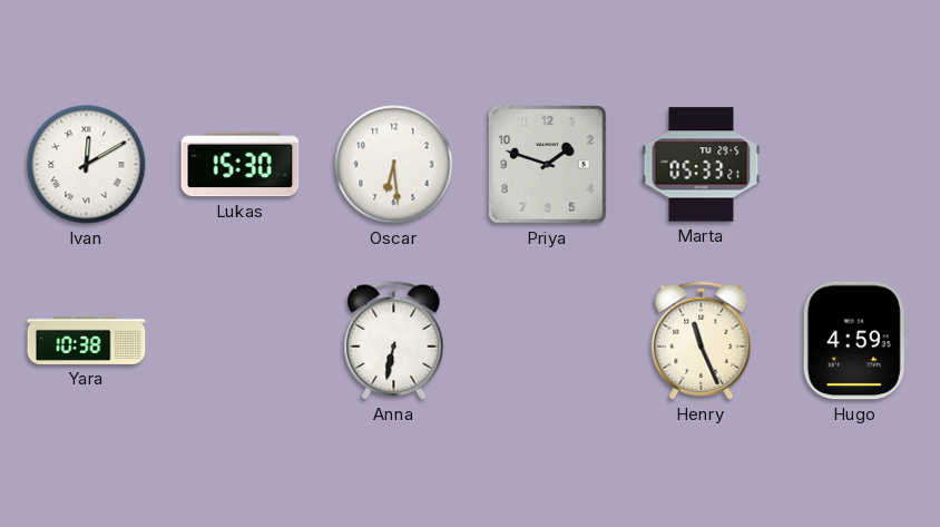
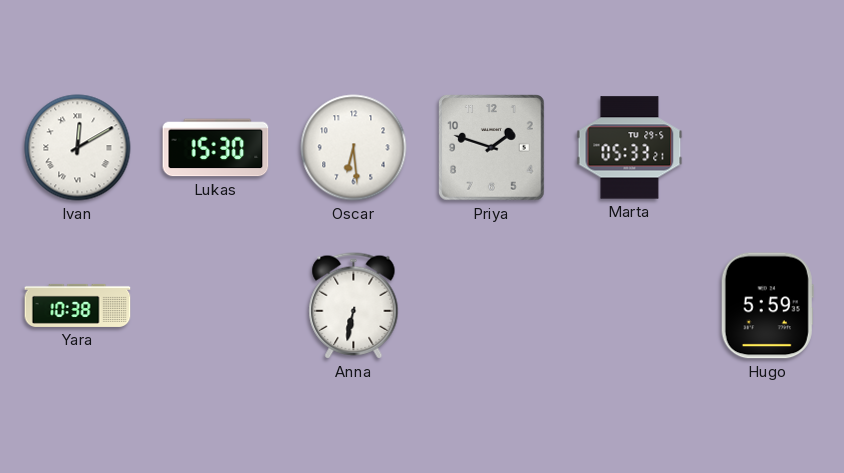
Henry: 11:26 -> none (702, 341)
Hugo: 4:59 -> 5:59 (767, 306)
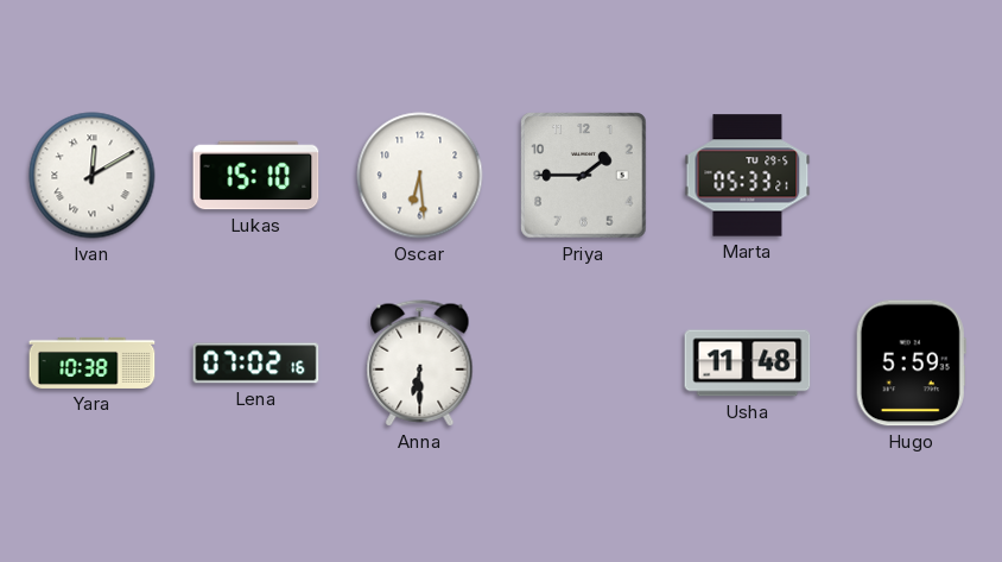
Lukas: 15:30 -> 15:10 (256, 176)
Priya: 1:48 -> 1:45 (584, 176)
Lena: none -> 07:02 (256, 364)
Anna: 6:32 -> 6:30 (420, 364)
Usha: none -> 11:48 (748, 364)
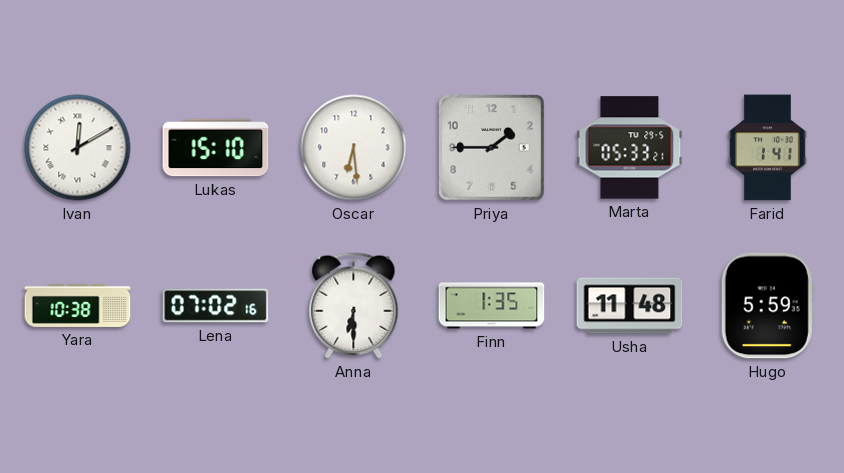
Farid: none -> 1:41 (768, 148)
Finn: none -> 1:35 (492, 306)
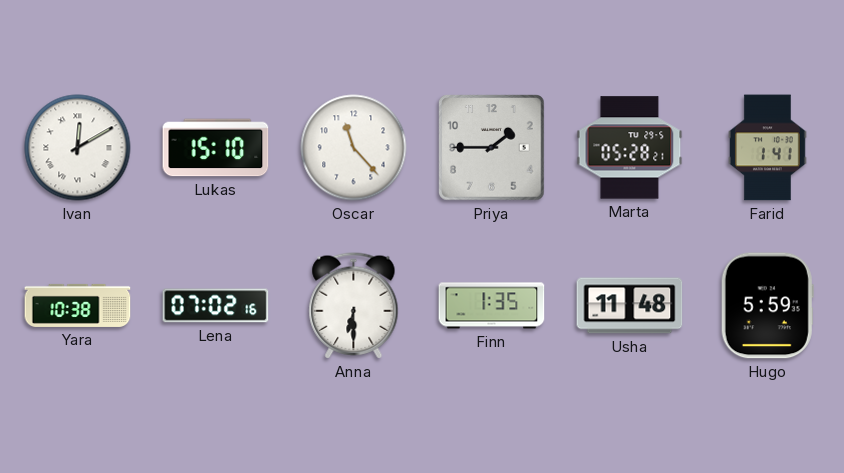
Oscar: 6:29 -> 11:23 (354, 148)
Marta: 05:33 -> 05:28 (630, 148)
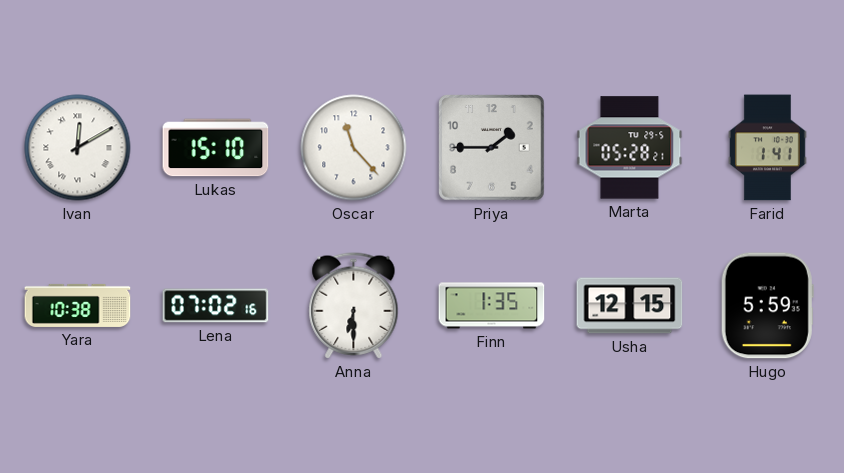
Usha: 11:48 -> 12:15 (630, 306)
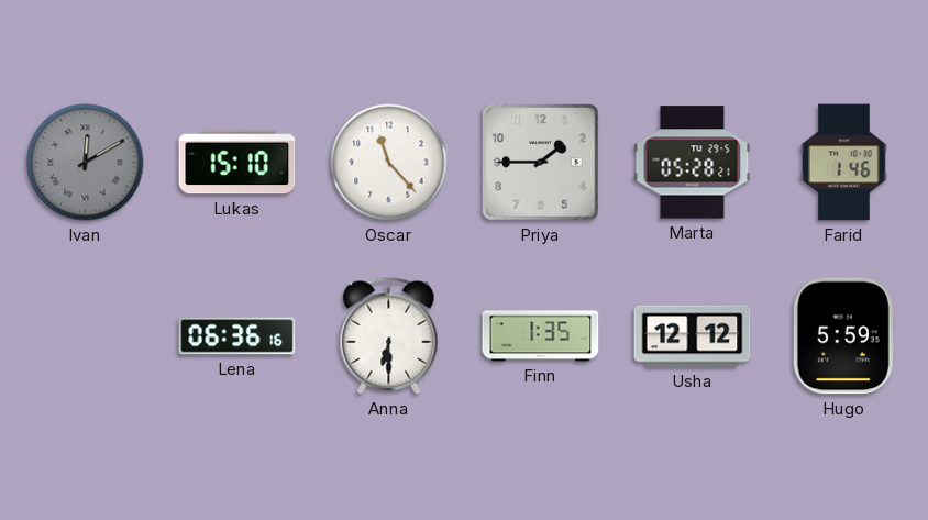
Ivan dial: white -> grey (86, 163)
Farid: 1:41 -> 1:46 (844, 163)
Yara: 10:38 -> none (78, 305)
Lena: 07:02 -> 06:36 (237, 336)
Usha: 12:15 -> 12:12 (693, 336)
